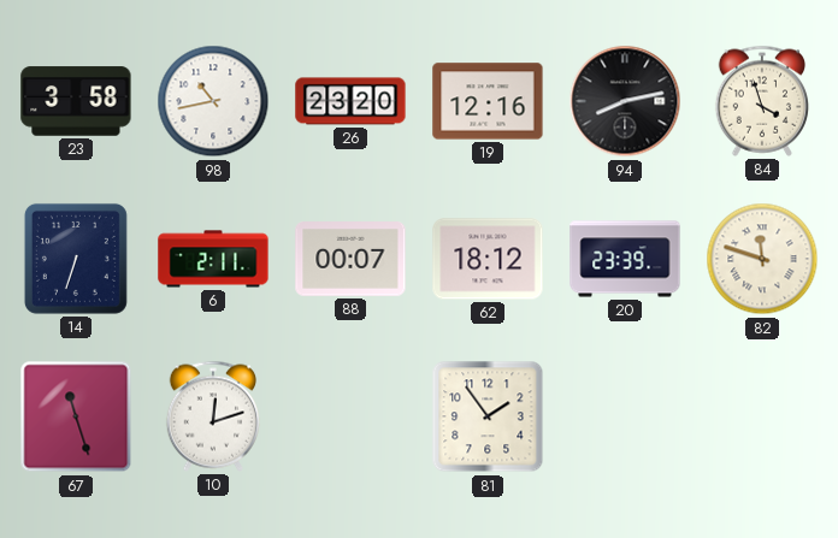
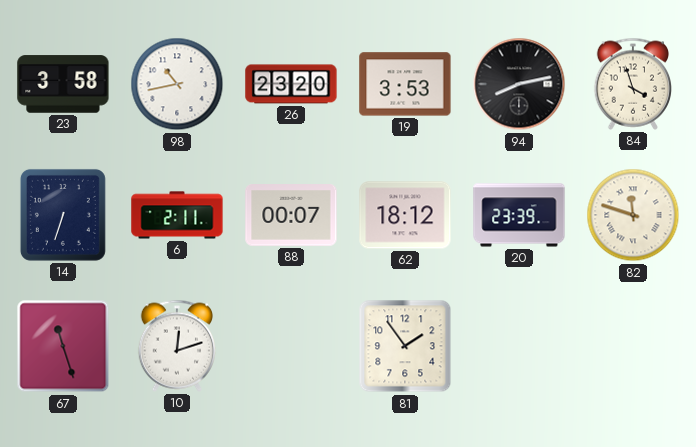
19: 12:16 -> 3:53 (405, 84)
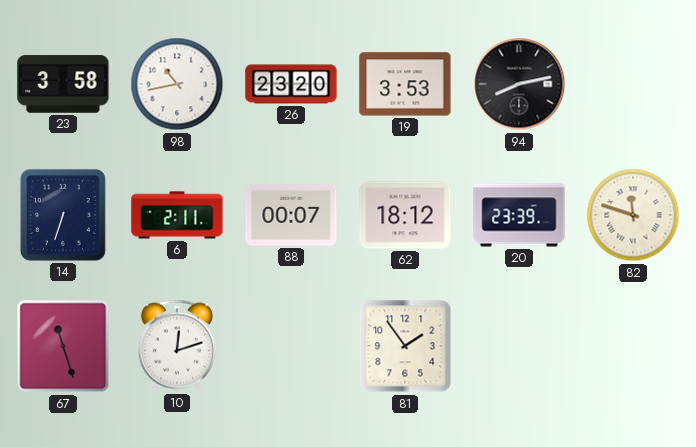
84: 3:57 -> none (632, 84)
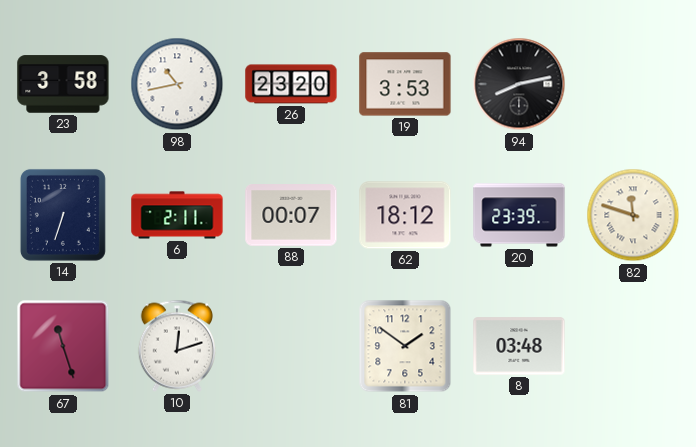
81: 1:54 -> 1:51 (405, 346)
8: none -> 03:48 (519, 346)
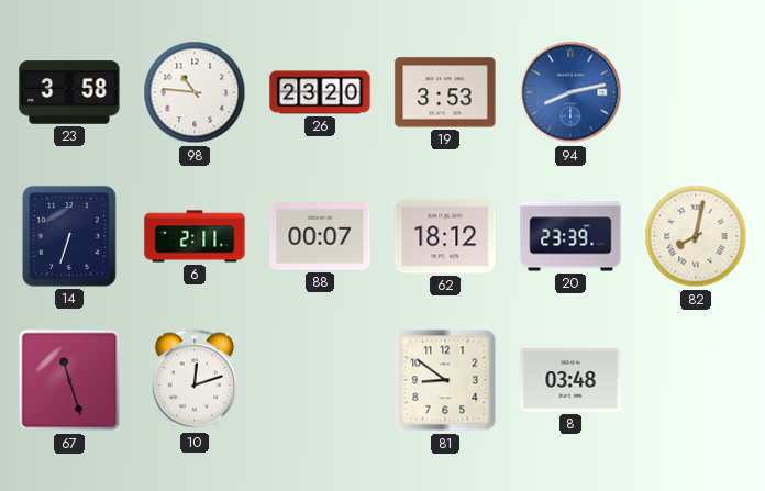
98: 10:43 -> 10:46 (195, 92)
94 dial: black -> blue (570, 92)
82: 11:48 -> 8:02 (696, 236)
81: 1:51 -> 8:51 (445, 380)
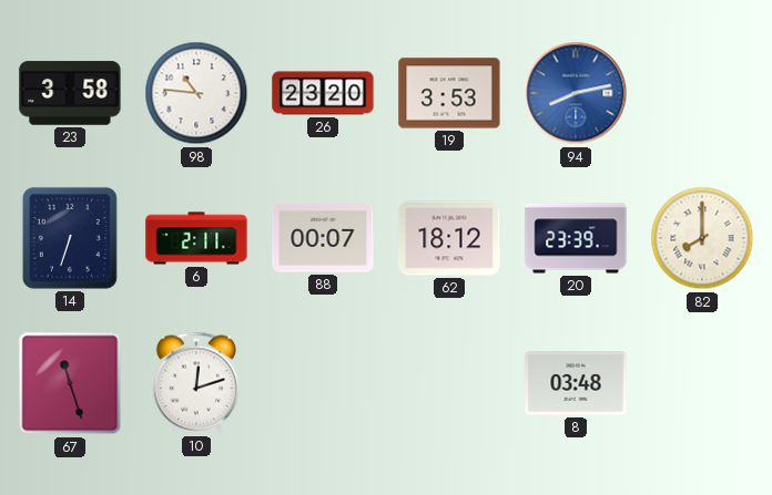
82: 8:02 -> 8:00 (702, 238)
81: 8:51 -> none (445, 380)
